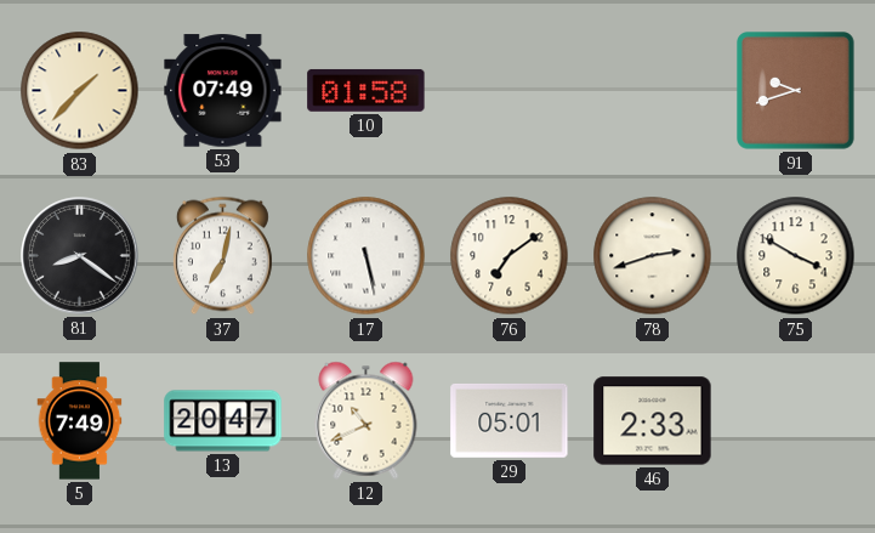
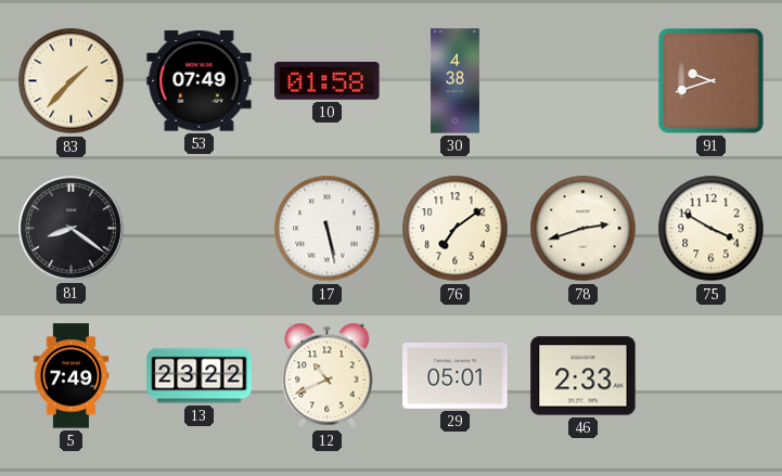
30: none -> 4:38 (454, 81)
37: 7:02 -> none (222, 256)
13: 20:47 -> 23:22 (200, 376)
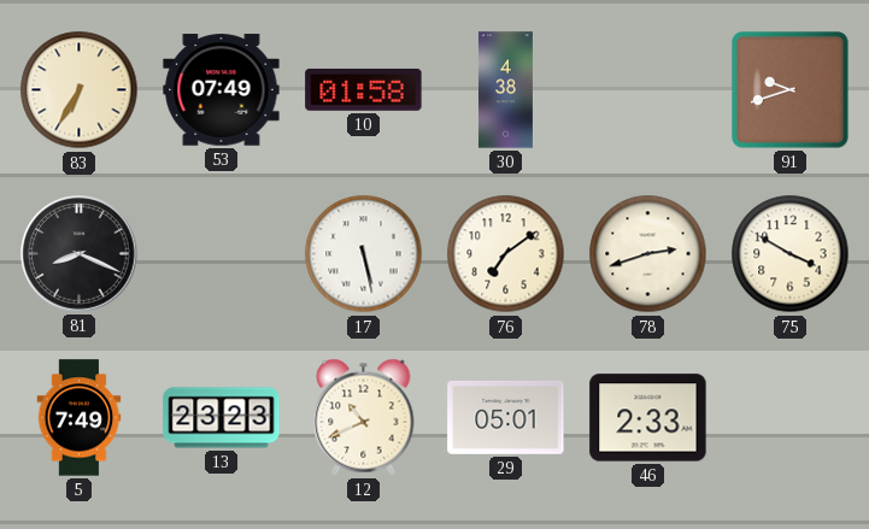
83: 1:37 -> 6:35 (80, 90)
81: 8:21 -> 8:19 (80, 254)
13: 23:22 -> 23:23 (222, 418)
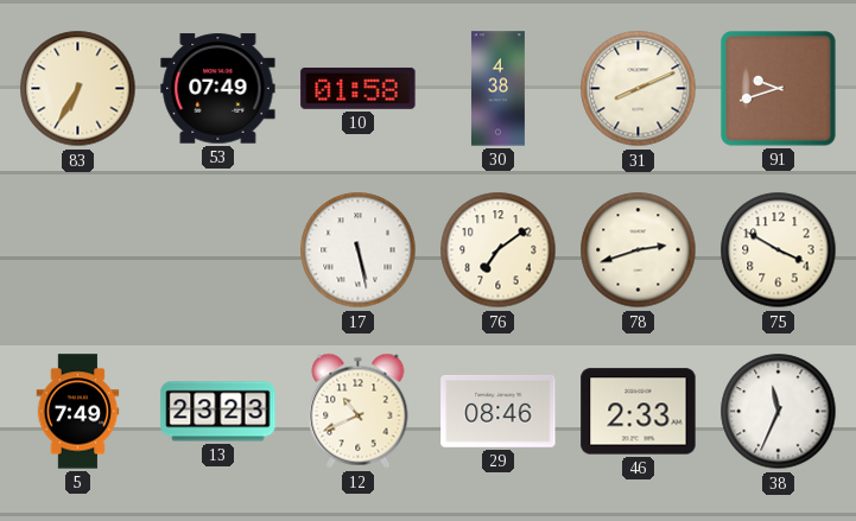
31: none -> 8:11 (639, 89)
81: 8:19 -> none (80, 254)
29: 05:01 -> 08:46 (499, 411)
38: none -> 11:34 (779, 412)
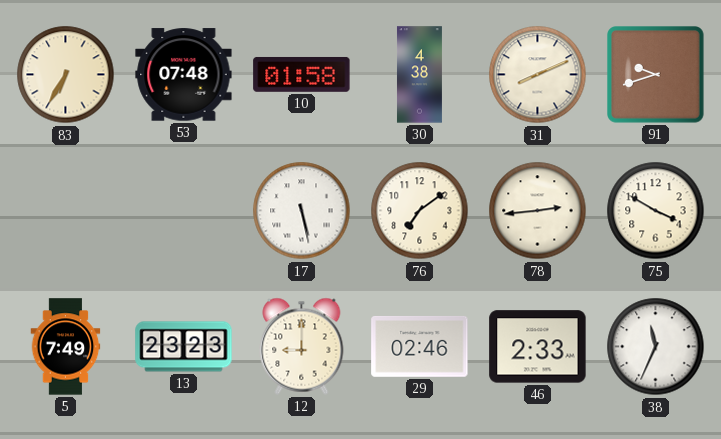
53: 07:49 -> 07:48 (184, 75)
78: 2:42 -> 2:44 (538, 211)
12: 10:41 -> 9:00 (302, 346)
29: 08:46 -> 02:46 (420, 346)
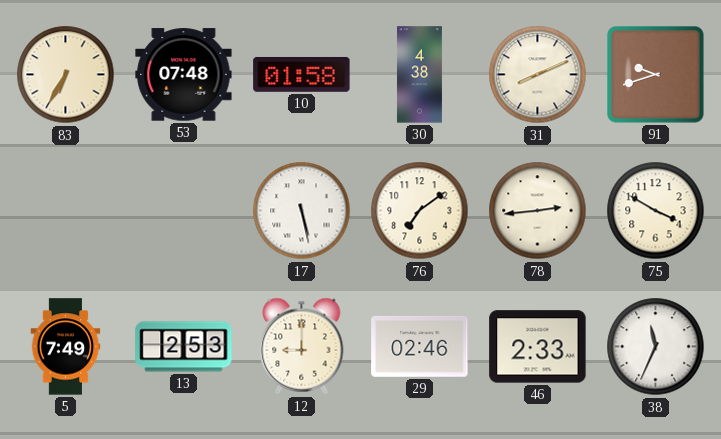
13: 23:23 -> 2:53 (184, 347)
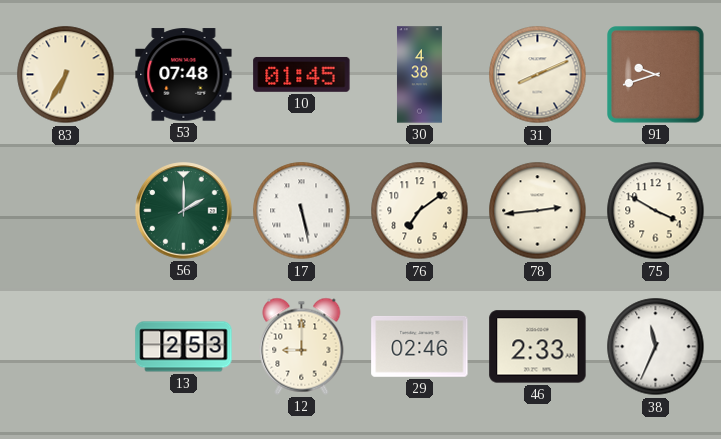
10: 01:58 -> 01:45 (302, 74)
56: none -> 2:00 (184, 211)
5: 7:49 -> none (66, 347)
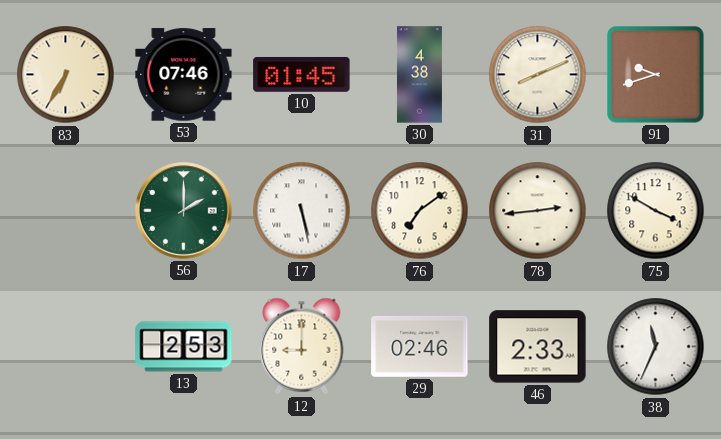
53: 07:48 -> 07:46 (184, 75)
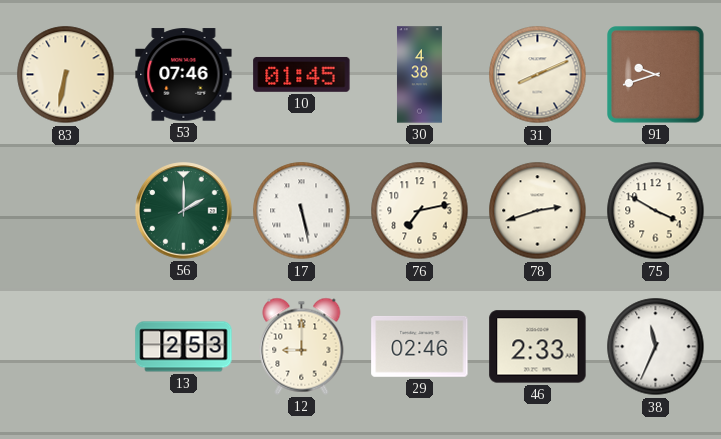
83: 6:35 -> 6:32 (66, 75)
76: 7:09 -> 7:13 (420, 211)
78: 2:44 -> 2:42 (538, 211)
